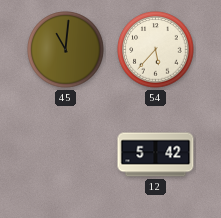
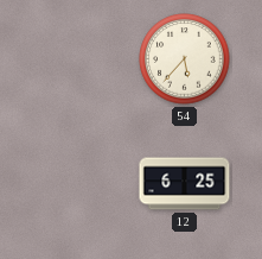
45: 11:01 -> none (66, 50)
12: 5:42 -> 6:25 (185, 184)
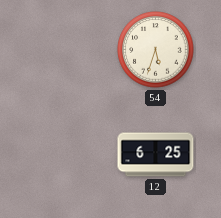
54: 5:37 -> 5:33 (156, 50)
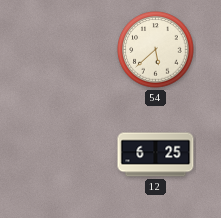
54: 5:33 -> 5:38 (156, 50)
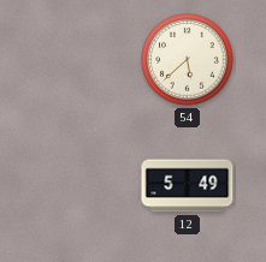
12: 6:25 -> 5:49 (188, 186)
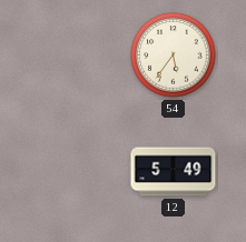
54: 5:38 -> 5:36 (174, 56)
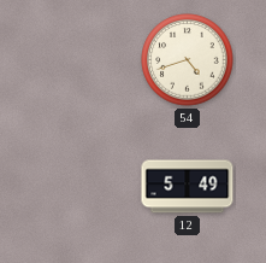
54: 5:36 -> 4:42 (188, 60)
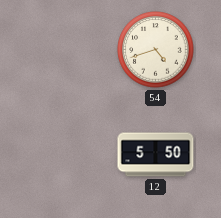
12: 5:49 -> 5:50 (156, 155)
